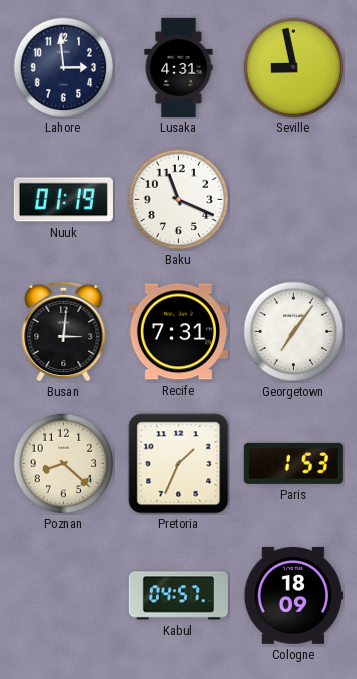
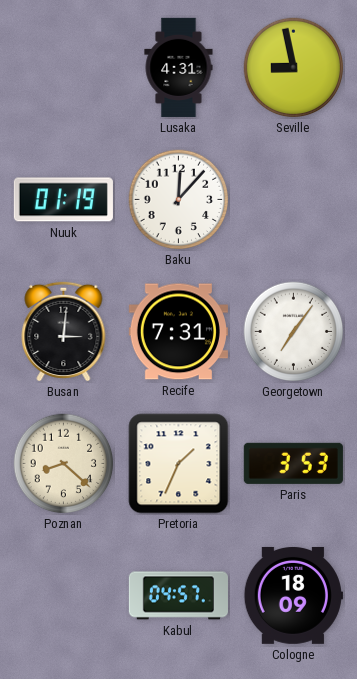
Lahore: 2:59 -> none (64, 68)
Baku: 11:19 -> 12:07 (179, 200)
Paris: 1:53 -> 3:53 (293, 463)
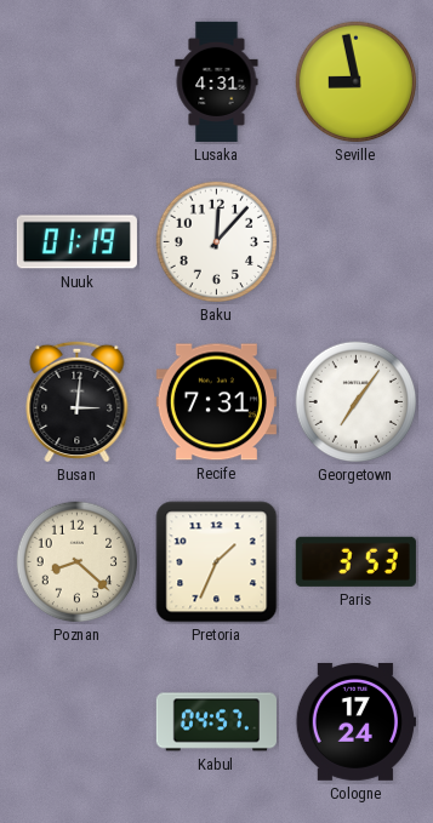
Cologne: 18:09 -> 17:24 (355, 721)
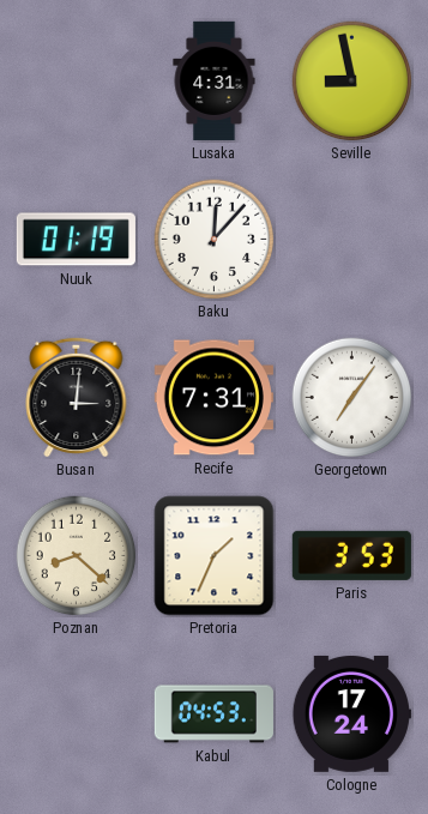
Kabul: 04:57 -> 04:53 (213, 714)
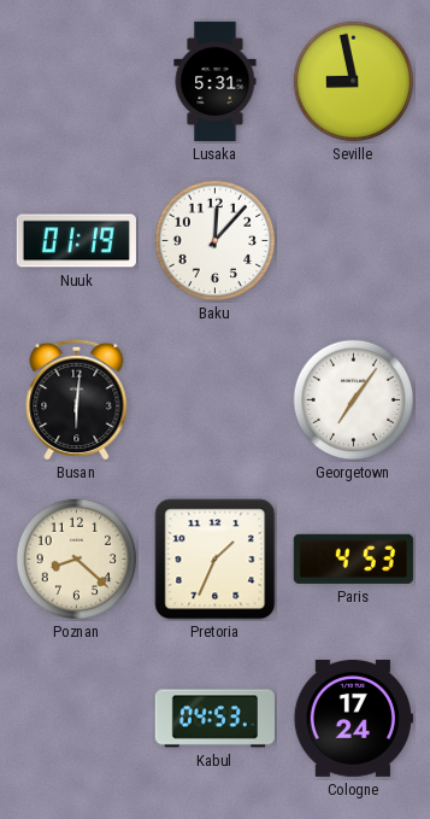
Lusaka: 4:31 -> 5:31 (216, 81)
Busan: 3:01 -> 6:01 (77, 399)
Recife: 7:31 -> none (213, 398)
Paris: 3:53 -> 4:53 (353, 558)
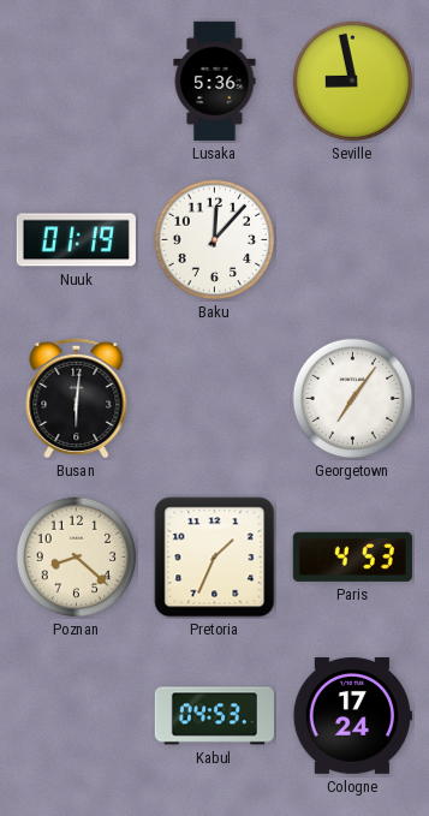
Lusaka: 5:31 -> 5:36 (215, 81)
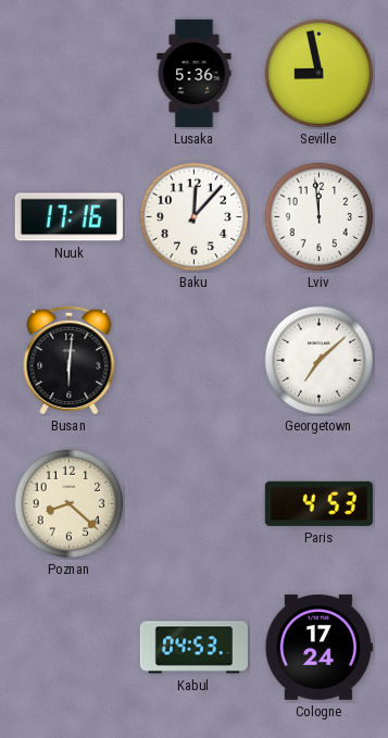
Nuuk: 01:19 -> 17:16 (68, 217)
Lviv: none -> 11:59 (320, 217)
Georgetown: 7:06 -> 7:08 (320, 361)
Pretoria: 1:34 -> none (215, 558)
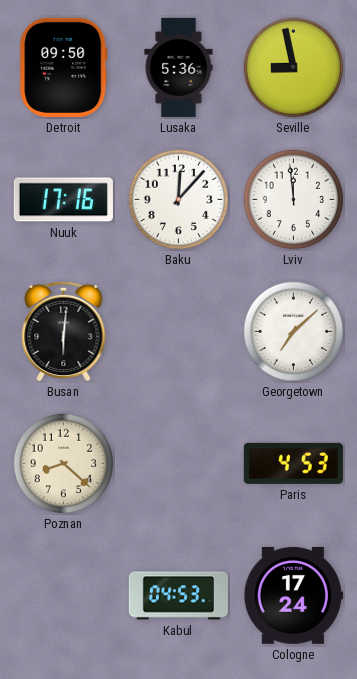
Detroit: none -> 09:50 (64, 67)
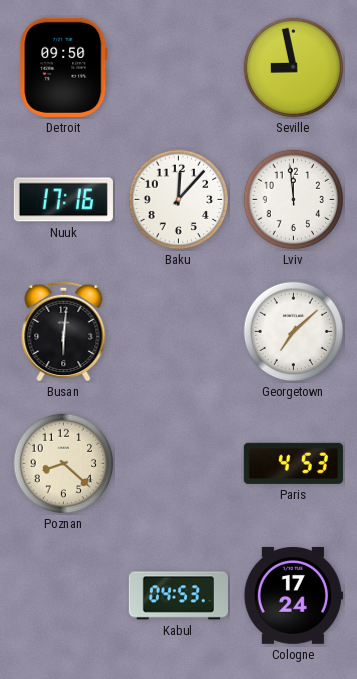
Lusaka: 5:36 -> none (179, 67)
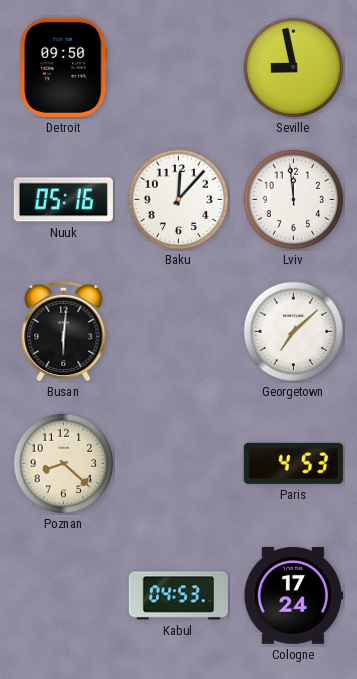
Nuuk: 17:16 -> 05:16 (63, 200)
